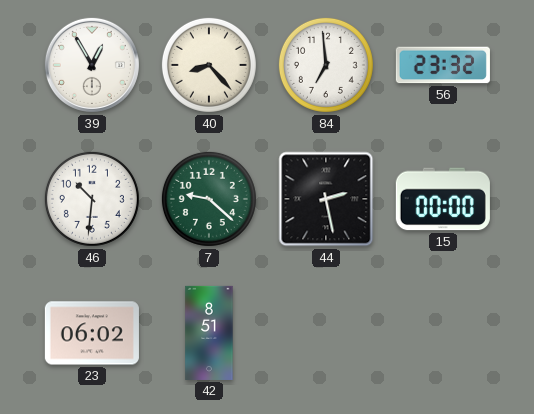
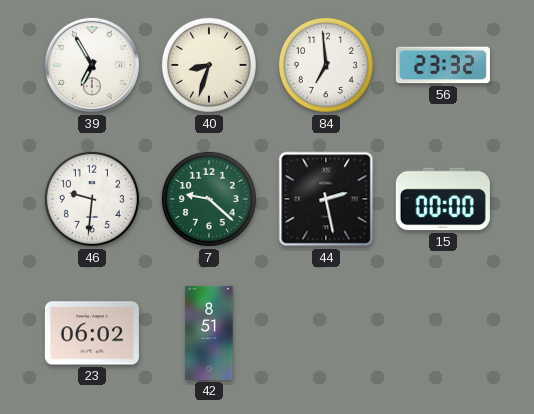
39: 12:55 -> 6:55 (92, 65)
40: 8:23 -> 8:33 (209, 65)
46: 10:31 -> 9:31 (92, 199)
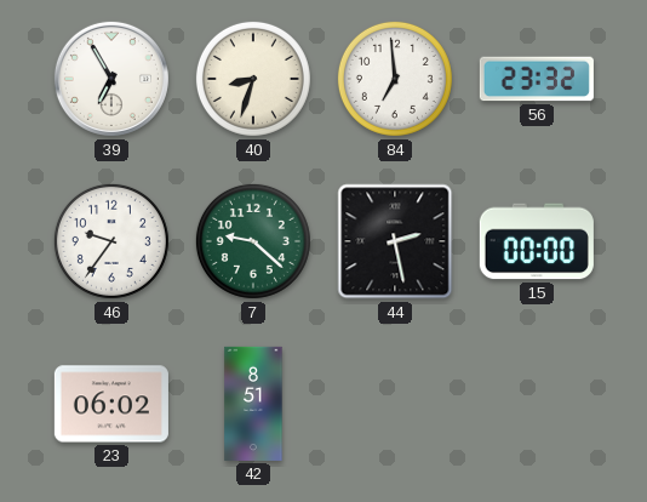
46: 9:31 -> 9:36 (111, 241)
